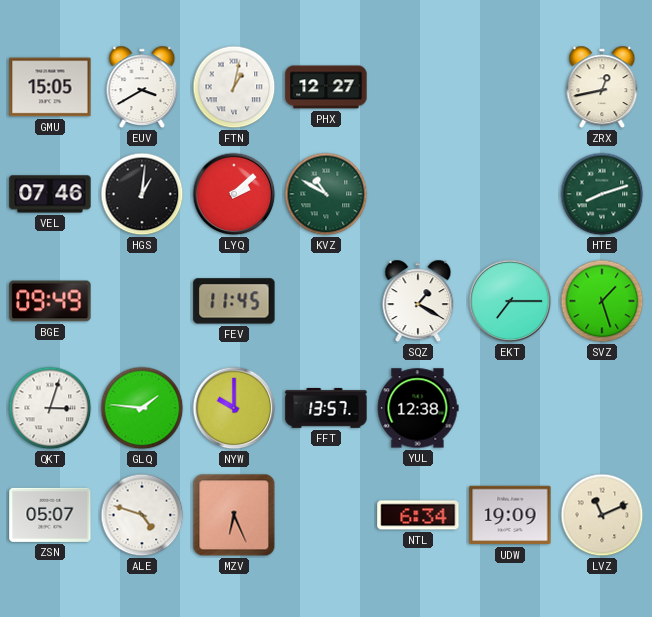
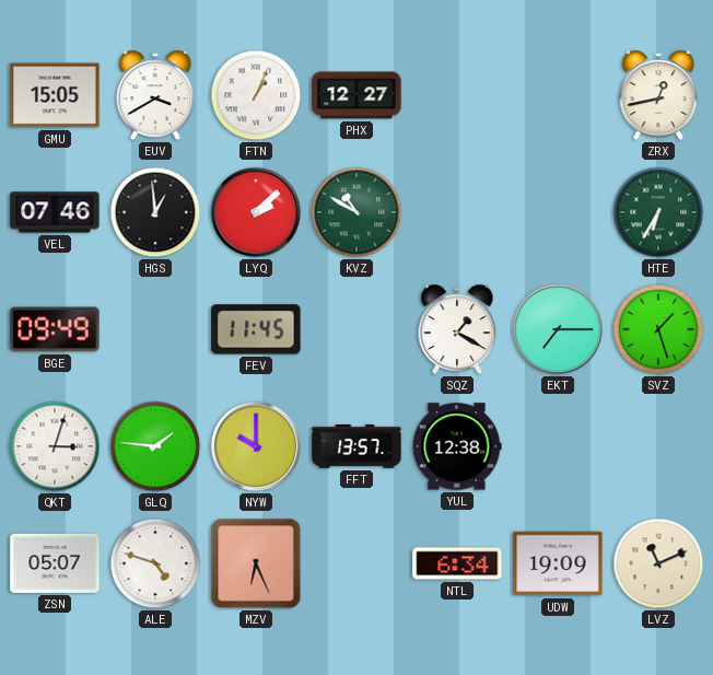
FTN: 1:02 -> 1:04 (256, 95)
HGS: 1:01 -> 12:59 (155, 212)
HTE: 8:12 -> 6:35 (658, 212)
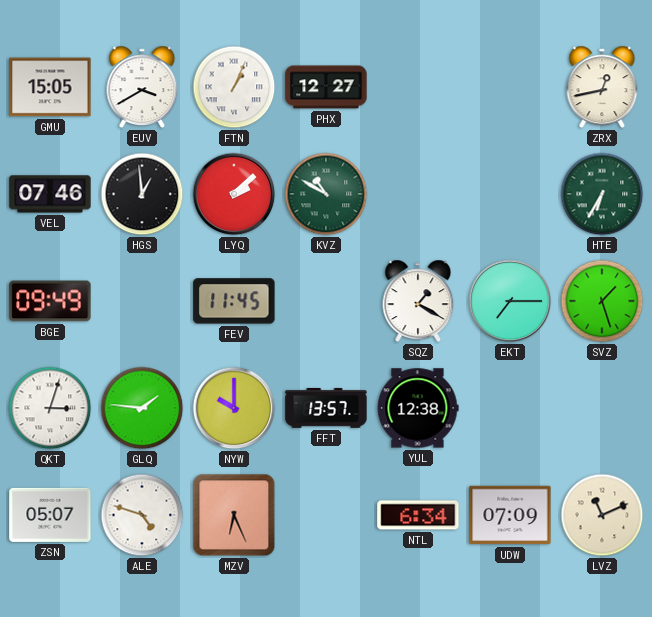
UDW: 19:09 -> 07:09 (510, 515)
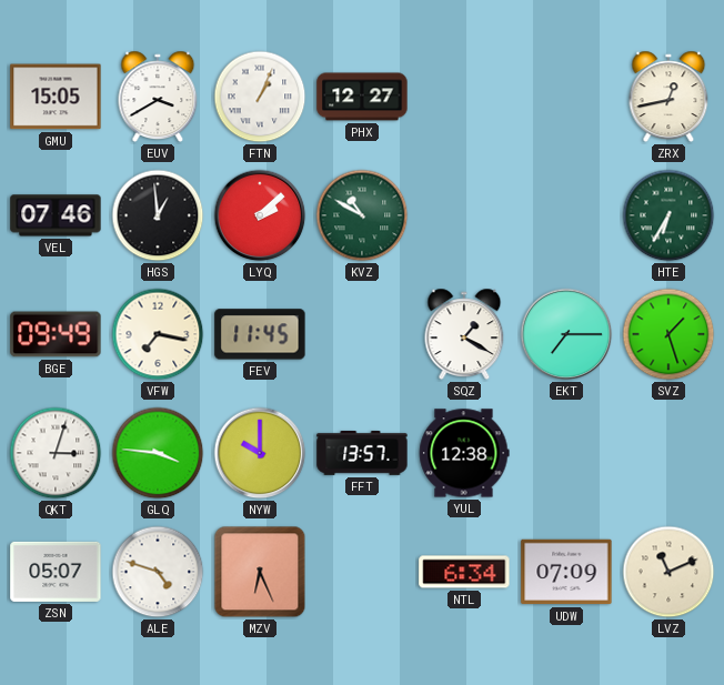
VFW: none -> 7:17 (158, 334)
GLQ: 1:46 -> 3:46 (158, 453)
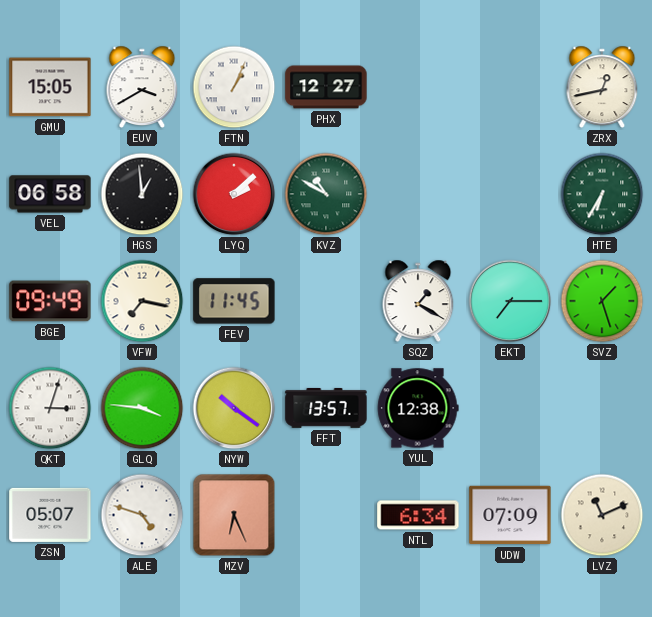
VEL: 07:46 -> 06:58 (50, 194)
NYW: 10:00 -> 10:21 (234, 408)
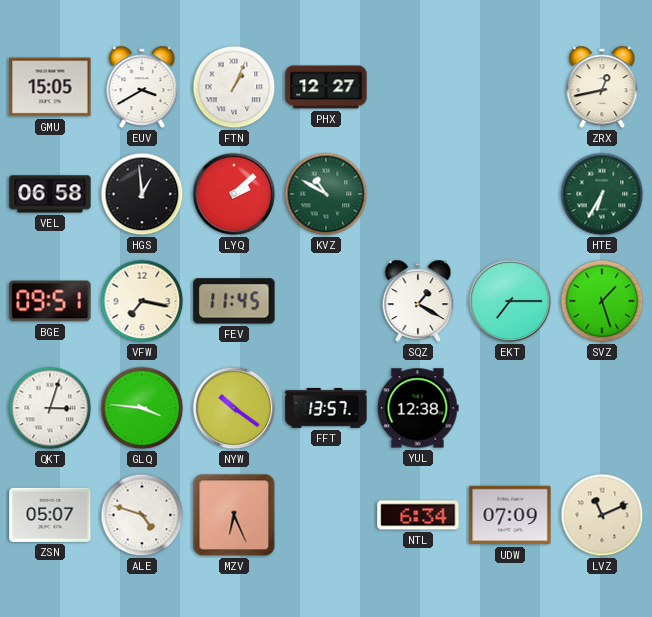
BGE: 09:49 -> 09:51 (50, 301)
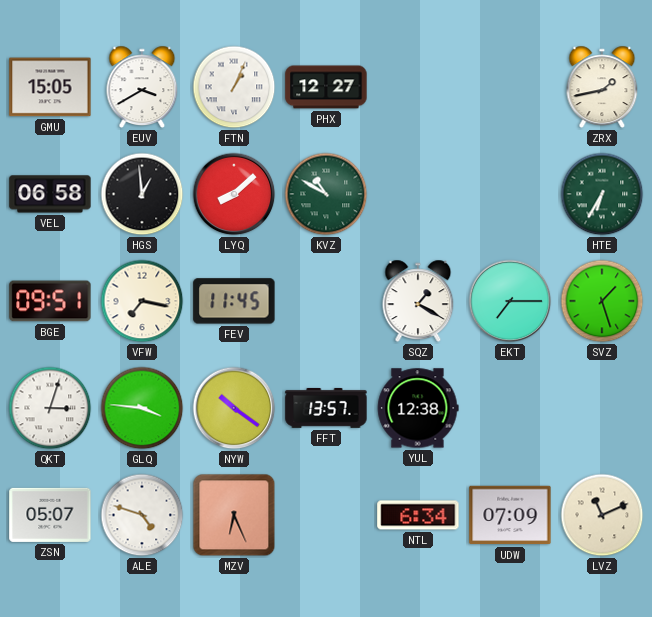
ZRX: 12:43 -> 1:43 (602, 87)
LYQ: 2:08 -> 8:08 (234, 194)
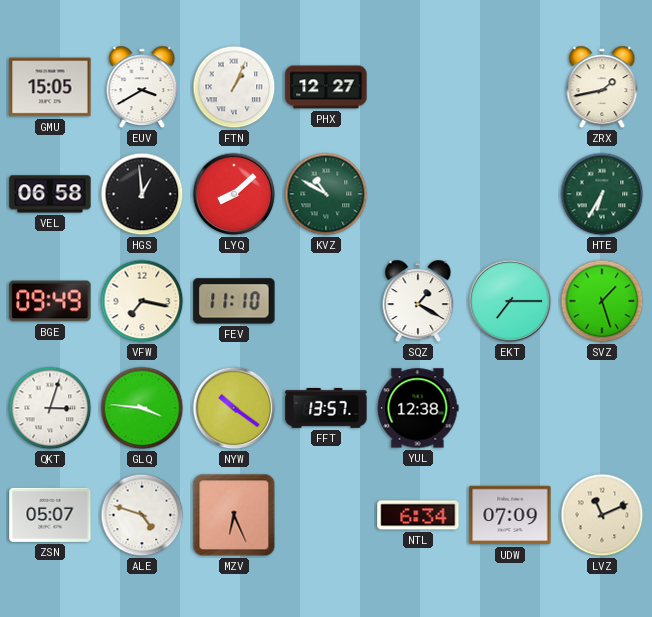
BGE: 09:51 -> 09:49 (50, 301)
FEV: 11:45 -> 11:10 (234, 301)
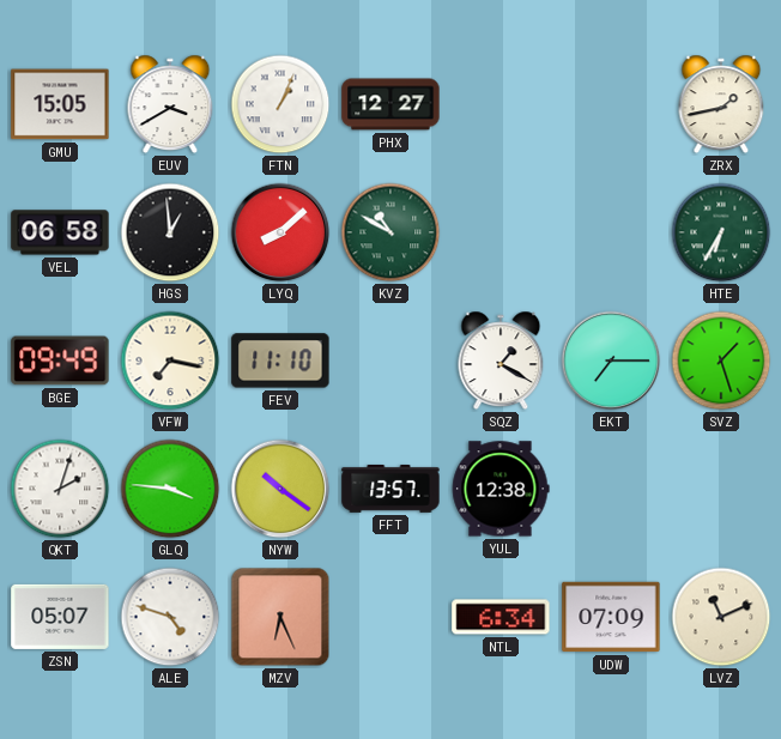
QKT: 3:03 -> 2:03 (60, 489)
